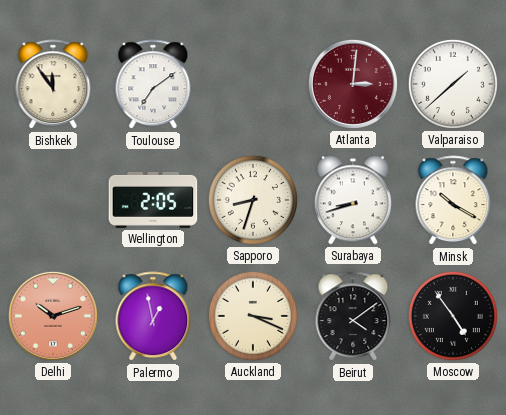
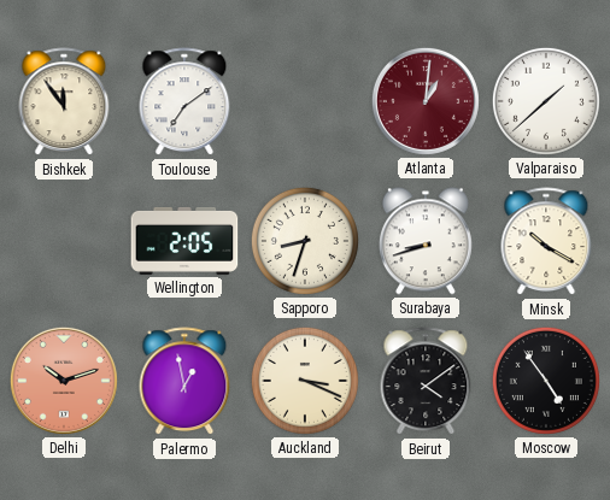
Atlanta: 3:01 -> 1:01 (426, 101)
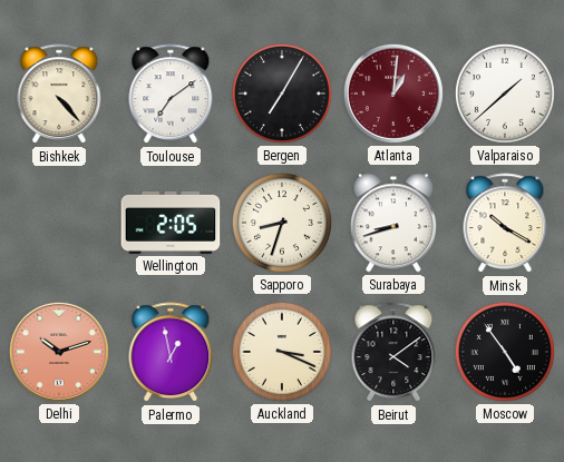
Bishkek: 11:54 -> 4:23 (59, 95)
Bergen: none -> 7:05 (282, 94)
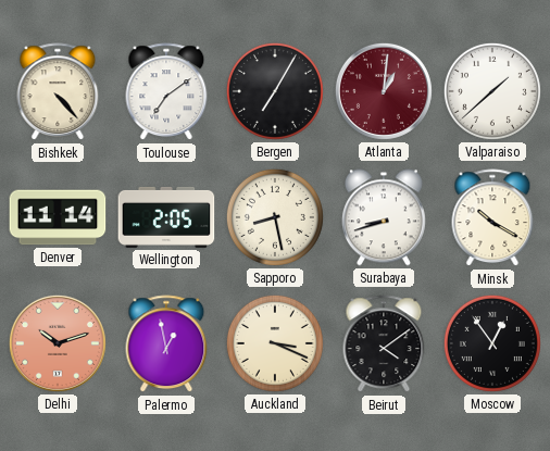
Denver: none -> 11:14 (58, 217)
Sapporo: 8:33 -> 8:28 (275, 217)
Moscow: 4:54 -> 12:54 (492, 343)
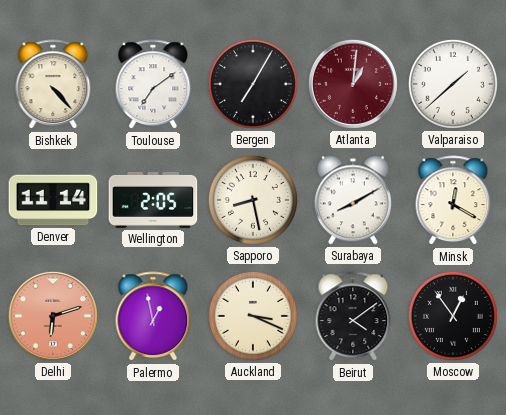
Surabaya: 8:42 -> 8:10 (353, 200)
Minsk: 10:20 -> 12:20 (453, 201)
Delhi: 10:12 -> 6:12 (53, 316)
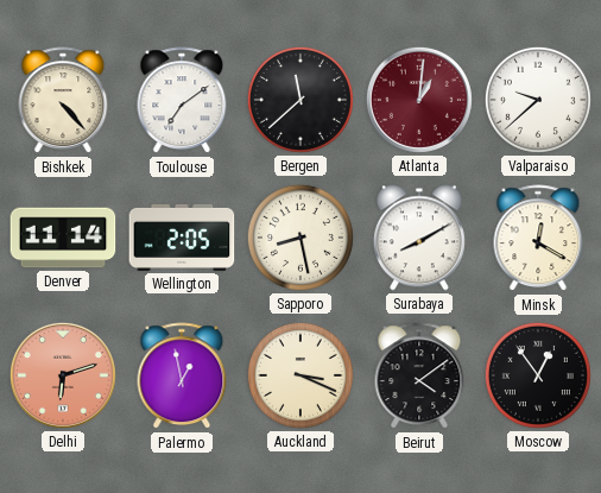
Bergen: 7:05 -> 11:38 (300, 100)
Valparaiso: 1:38 -> 9:38 (538, 100)
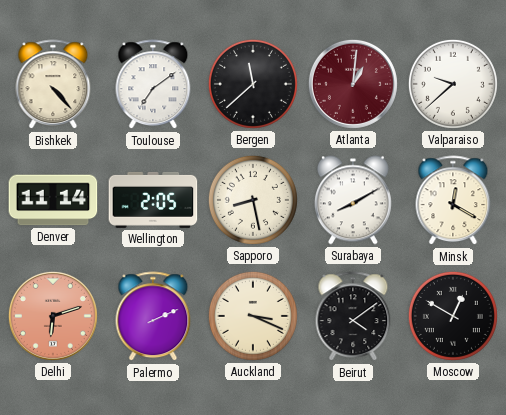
Palermo: 12:58 -> 2:11 (153, 317)
Moscow: 12:54 -> 12:50 (453, 316)
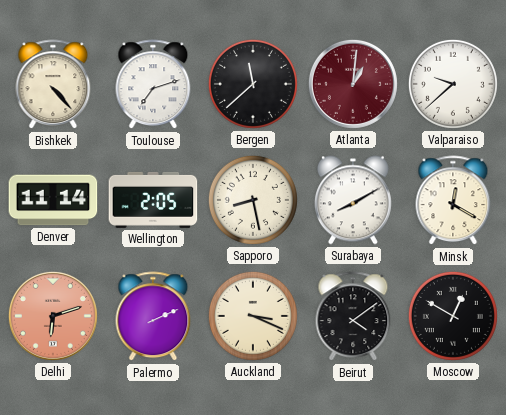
Toulouse: 7:09 -> 7:12 (153, 85)
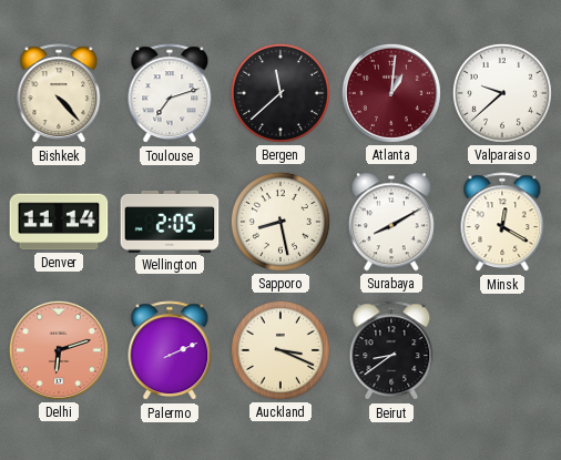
Beirut: 4:09 -> 8:39 (391, 351)
Moscow: 12:50 -> none (453, 316)
